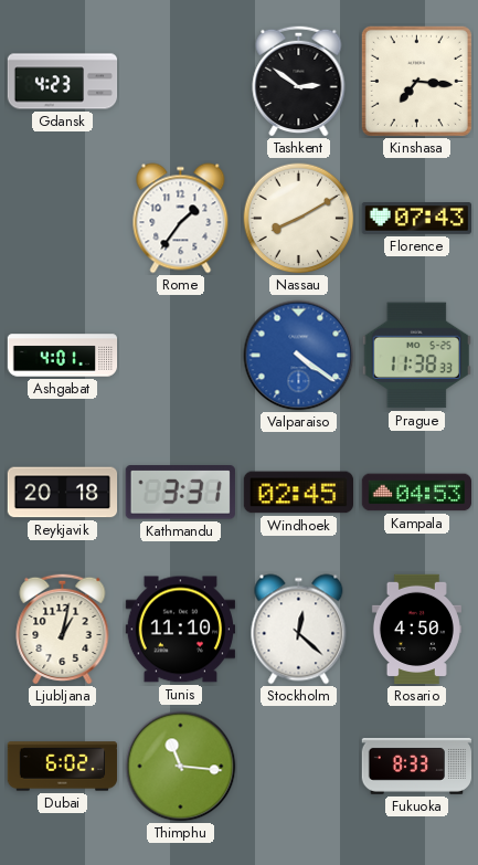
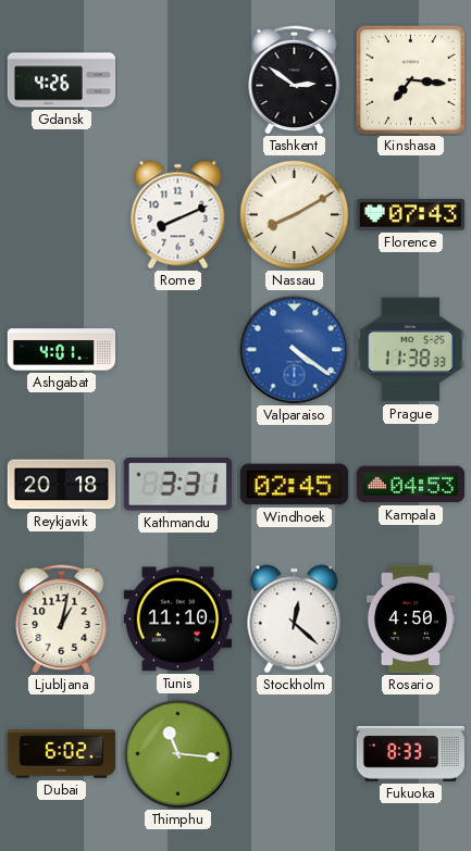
Gdansk: 4:23 -> 4:26 (62, 80)
Rome: 1:36 -> 8:11 (178, 215)
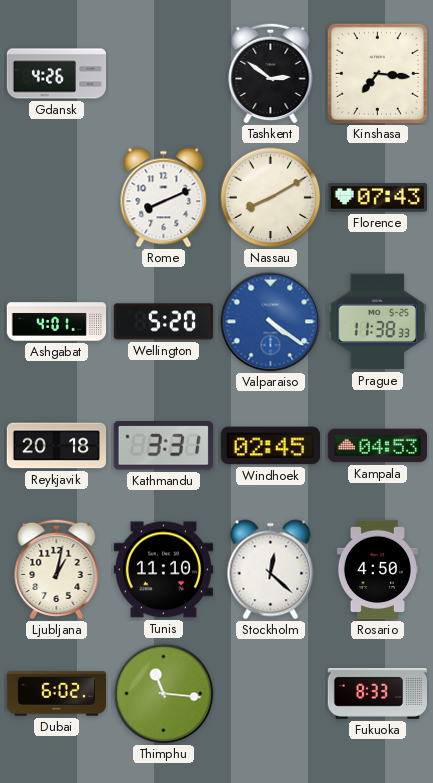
Wellington: none -> 5:20 (163, 322)
